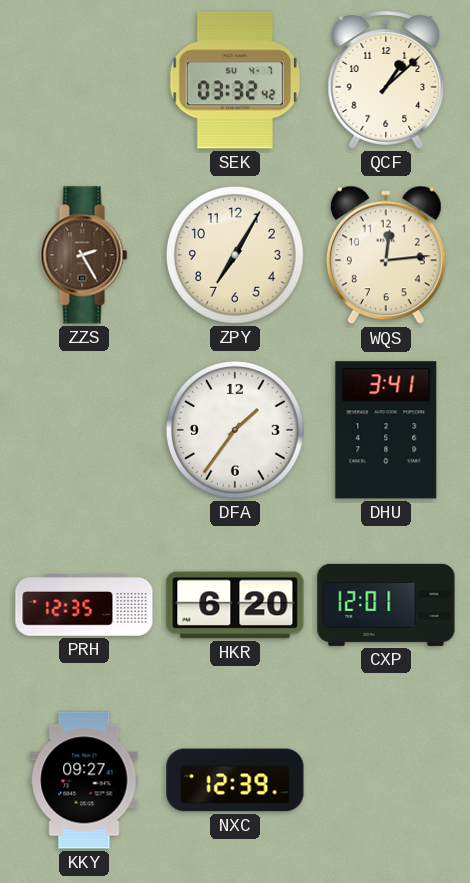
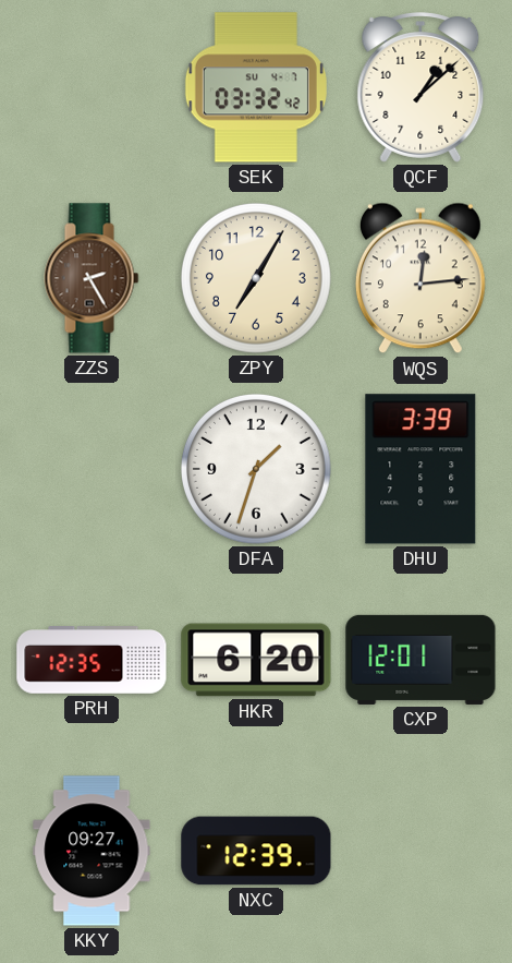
DFA: 1:36 -> 1:33 (256, 469)
DHU: 3:41 -> 3:39 (420, 469)
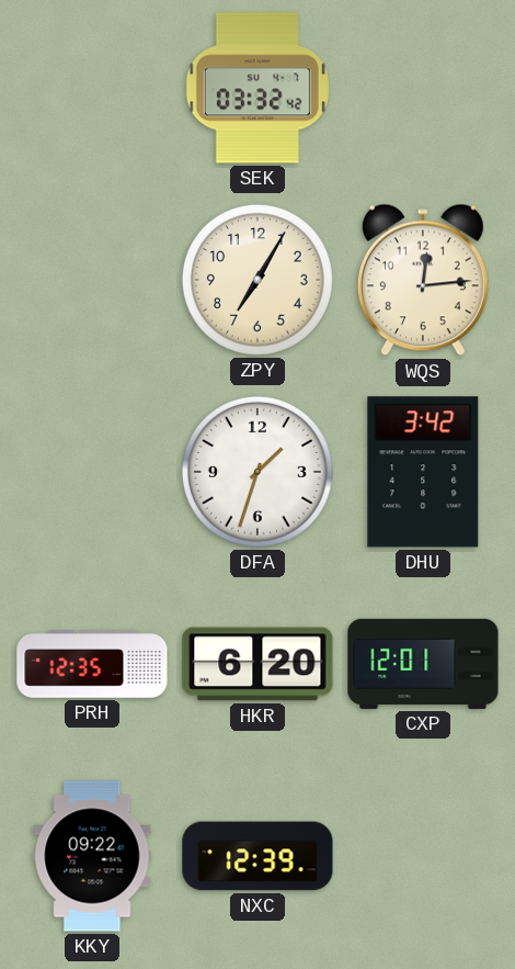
QCF: 1:08 -> none (420, 88)
ZZS: 2:25 -> none (92, 278)
DHU: 3:39 -> 3:42 (423, 472)
KKY: 09:27 -> 09:22 (92, 856)
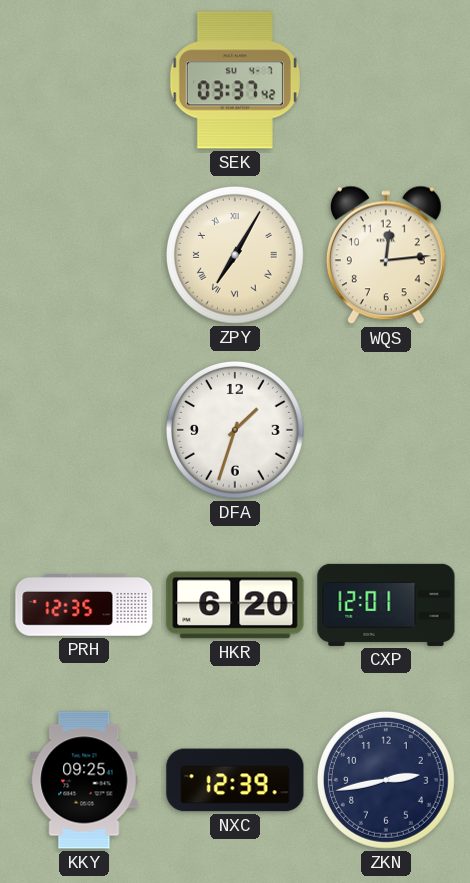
SEK: 03:32 -> 03:37 (235, 80)
ZPY numerals: Arabic -> Roman (235, 255)
DHU: 3:42 -> none (423, 472)
KKY: 09:22 -> 09:25 (84, 780)
ZKN: none -> 2:43 (386, 780)
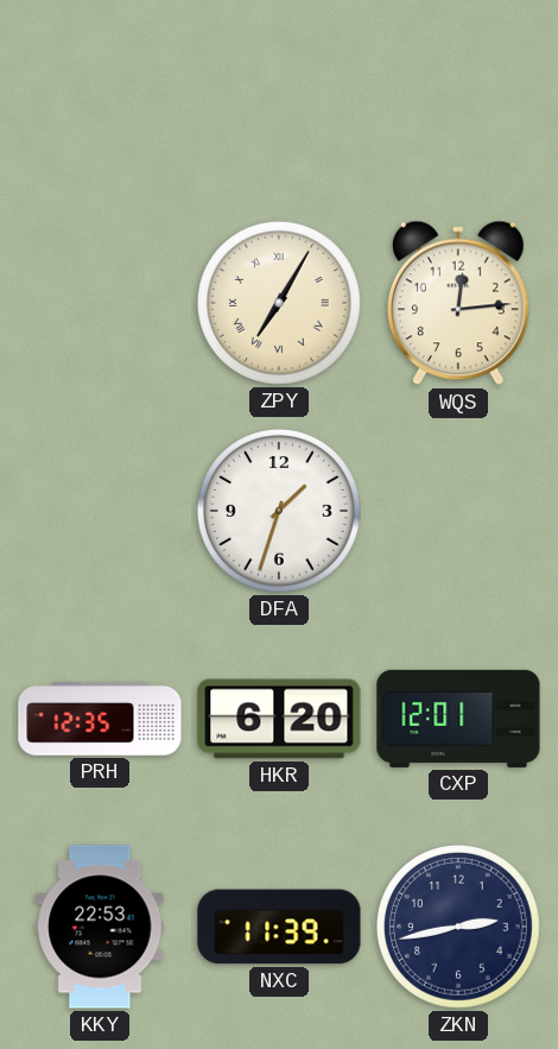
SEK: 03:37 -> none (235, 80)
KKY: 09:25 -> 22:53 (100, 927)
NXC: 12:39 -> 11:39 (279, 927)
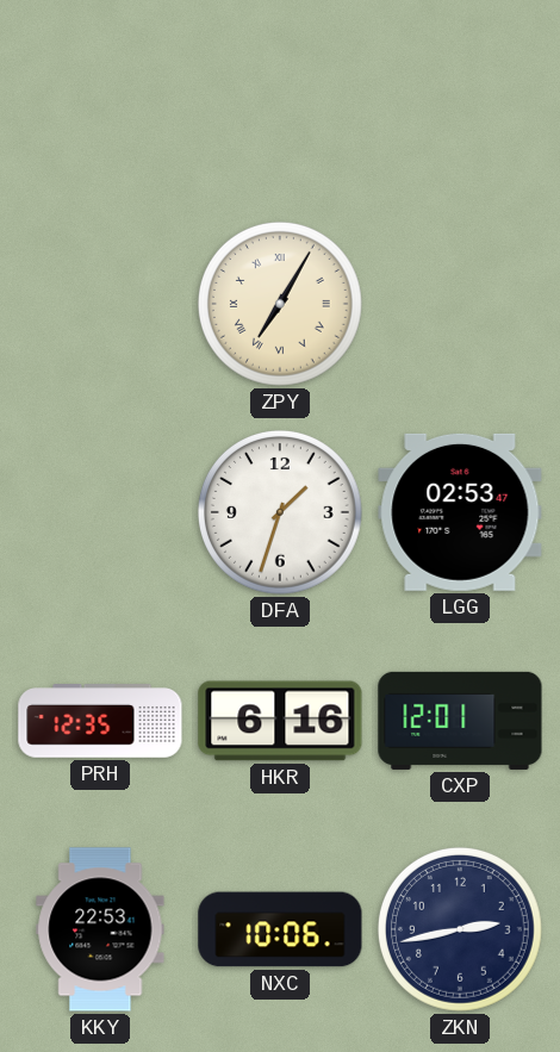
WQS: 12:14 -> none (458, 303)
LGG: none -> 02:53 (460, 512)
HKR: 6:20 -> 6:16 (280, 721)
NXC: 11:39 -> 10:06 (280, 929)
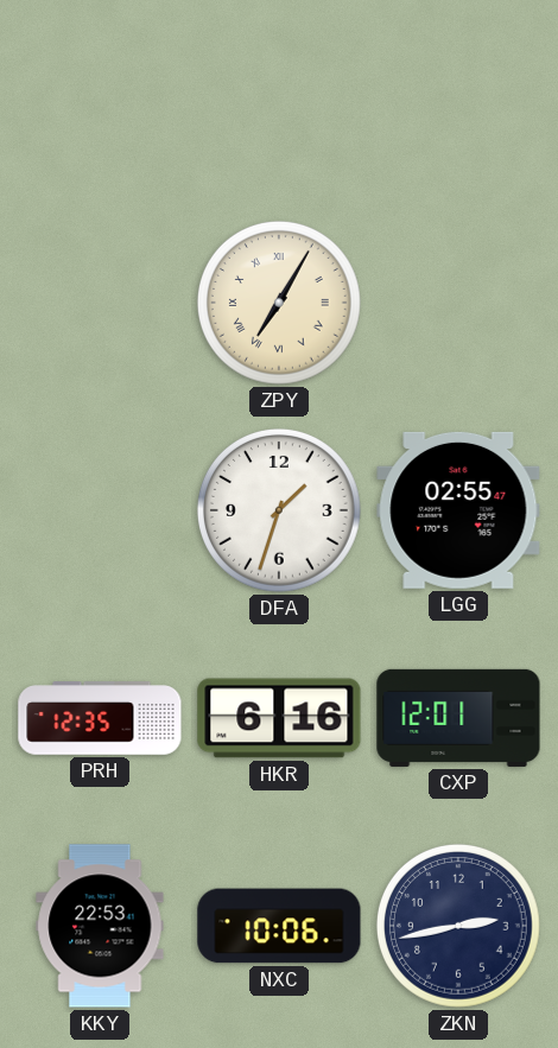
LGG: 02:53 -> 02:55 (458, 510)
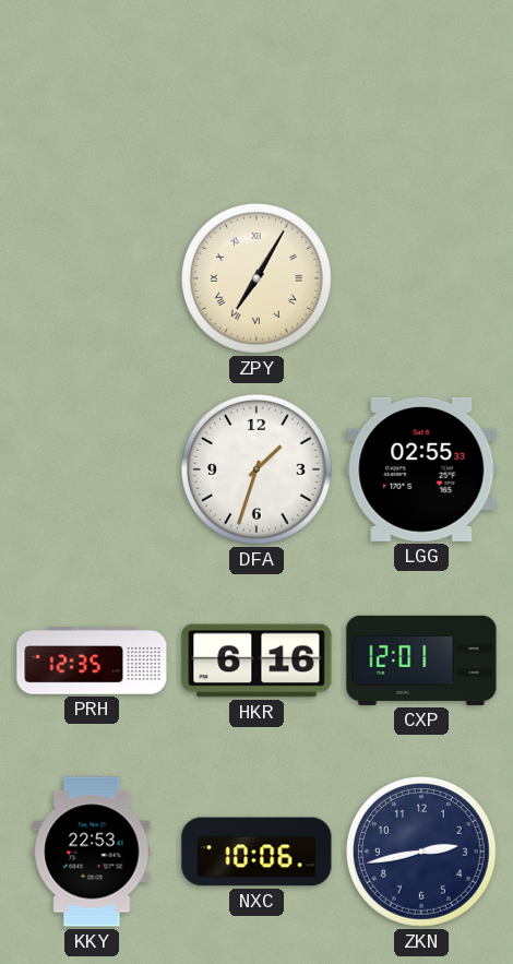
LGG: 02:55:47 -> 02:55:33 (421, 469)
